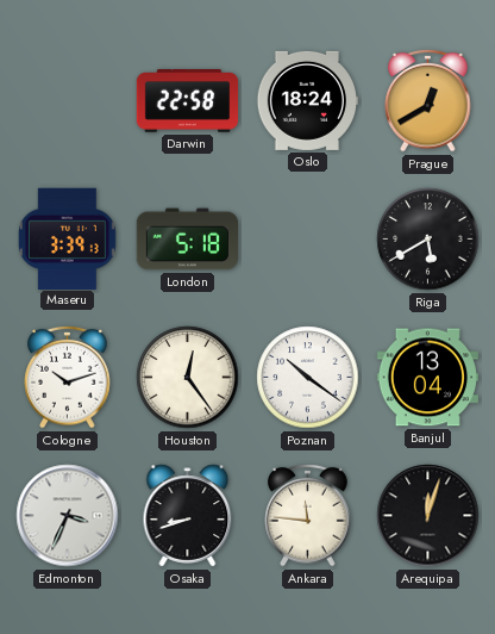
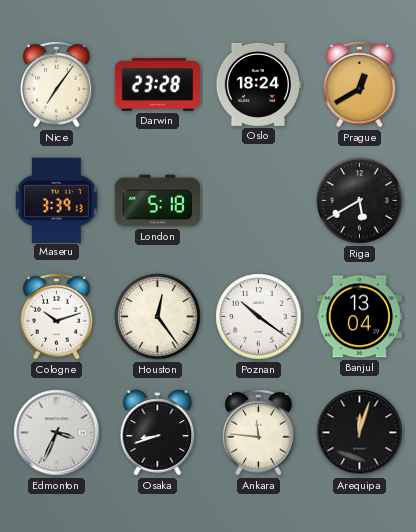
Nice: none -> 7:06 (57, 84)
Darwin: 22:58 -> 23:28 (158, 85)
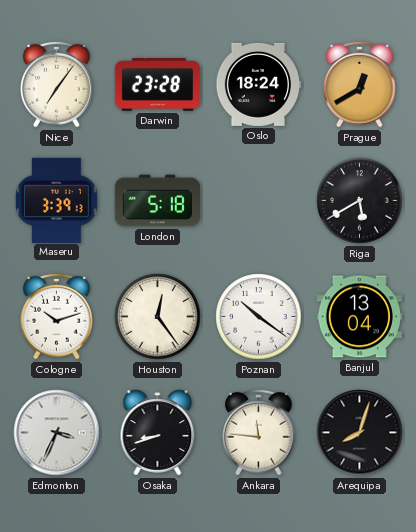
Arequipa: 12:03 -> 8:03 (360, 433)
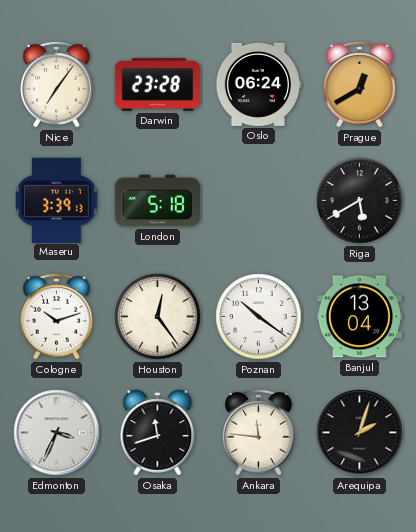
Oslo: 18:24 -> 06:24 (258, 84)
Osaka: 8:42 -> 11:42 (158, 433)
Arequipa: 8:03 -> 2:03 (360, 433)
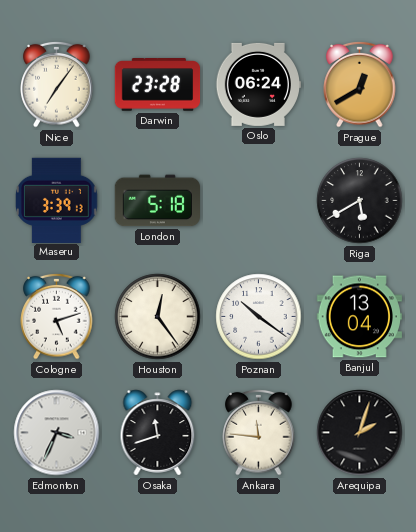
Cologne: 10:12 -> 5:12 (57, 316)
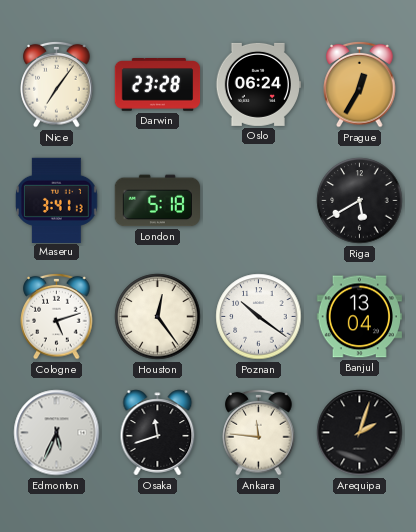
Prague: 12:40 -> 12:35 (360, 84)
Maseru: 3:39 -> 3:41 (57, 200)
Edmonton: 3:34 -> 5:34 (57, 433)
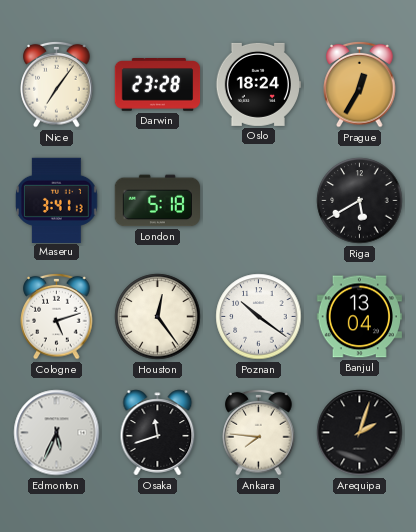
Oslo: 06:24 -> 18:24 (258, 84)
Ankara: 11:46 -> 7:46 (259, 432)
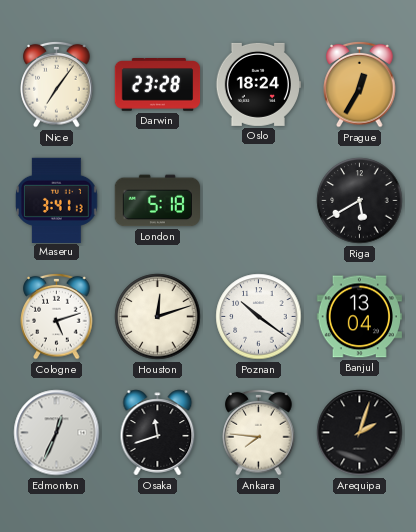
Houston: 12:24 -> 12:12 (158, 317)
Edmonton: 5:34 -> 12:34 (57, 433)
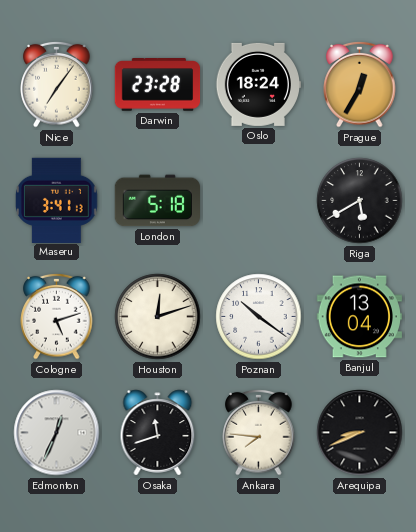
Arequipa: 2:03 -> 8:41 (360, 433)
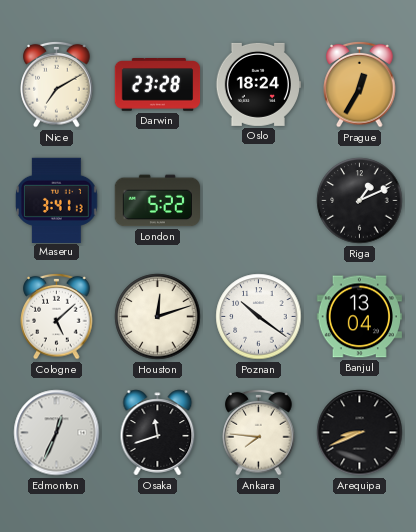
Nice: 7:06 -> 7:10 (57, 84)
London: 5:18 -> 5:22 (157, 201)
Riga: 5:40 -> 1:11 (360, 201)
Cologne: 5:12 -> 5:08 (57, 316)
